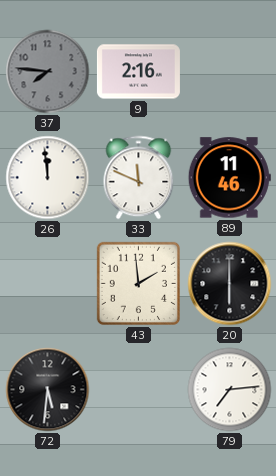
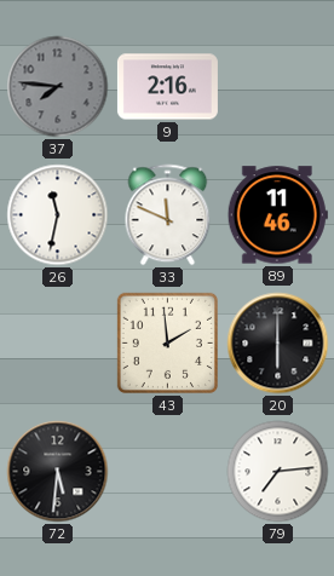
26: 11:59 -> 11:32 (58, 215)
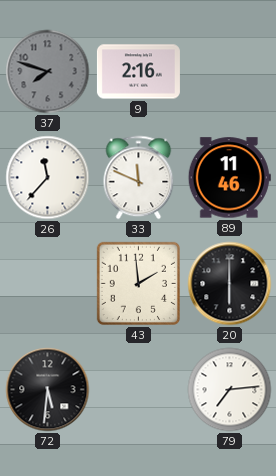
37: 7:46 -> 7:48 (48, 72)
26: 11:32 -> 11:37 (48, 178)
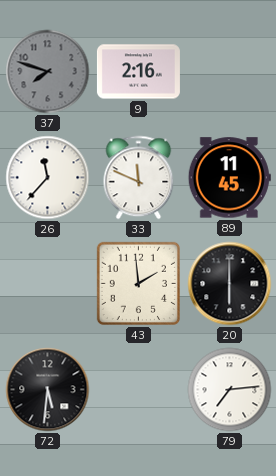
89: 11:46 -> 11:45 (229, 178)
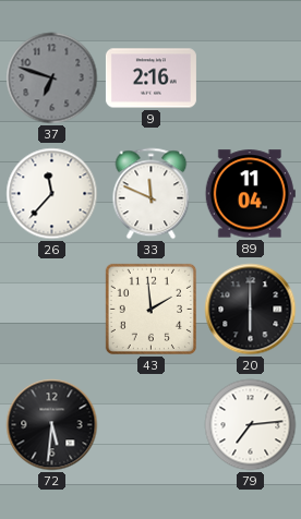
37: 7:48 -> 6:48 (52, 79)
89: 11:45 -> 11:04 (250, 194)
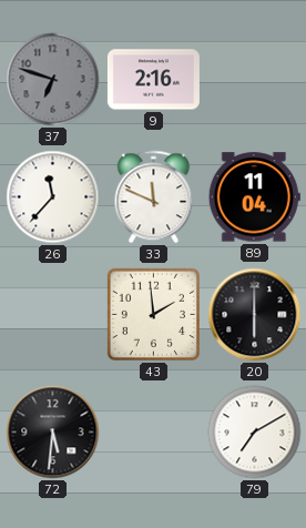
79: 7:14 -> 7:10 (255, 433)
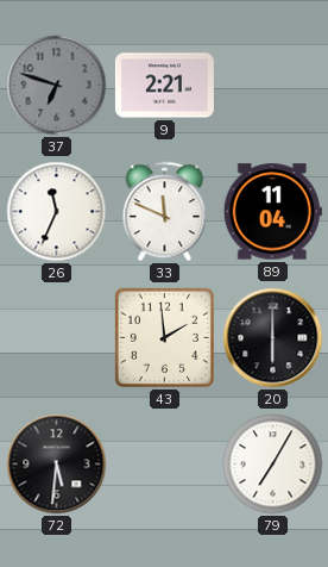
9: 2:16 -> 2:21 (164, 86)
26: 11:37 -> 11:34 (57, 212)
79: 7:10 -> 7:05 (273, 465)
